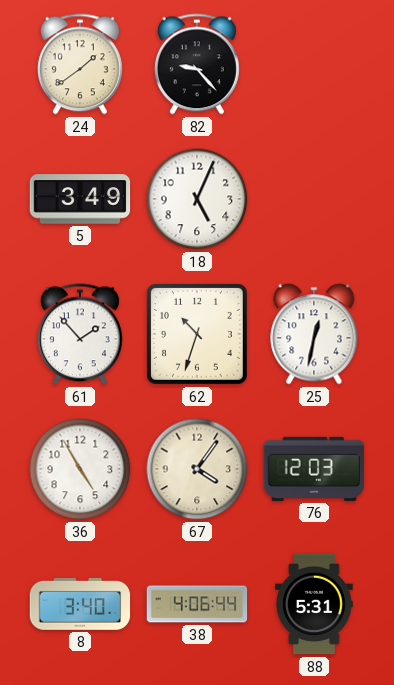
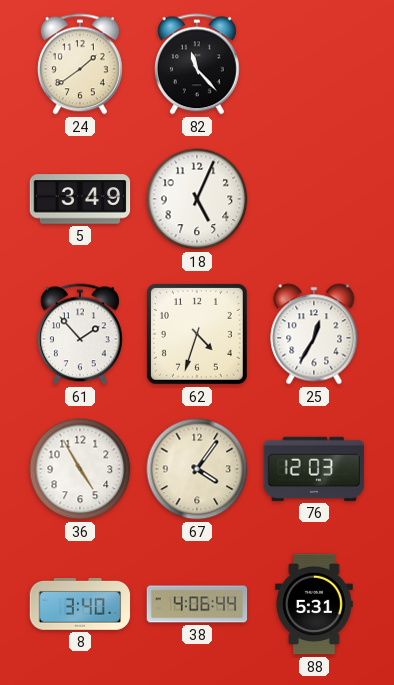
82: 9:23 -> 11:23 (197, 64)
62: 10:33 -> 4:33 (197, 334)
25: 12:32 -> 12:35 (314, 334)
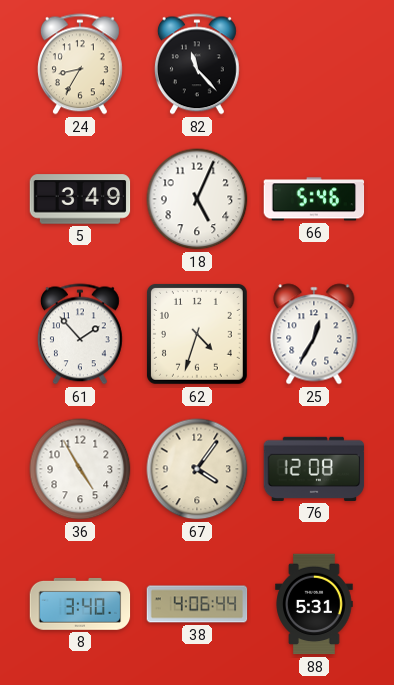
24: 1:39 -> 8:35 (80, 64)
66: none -> 5:46 (314, 199)
76: 12:03 -> 12:08 (314, 469)
